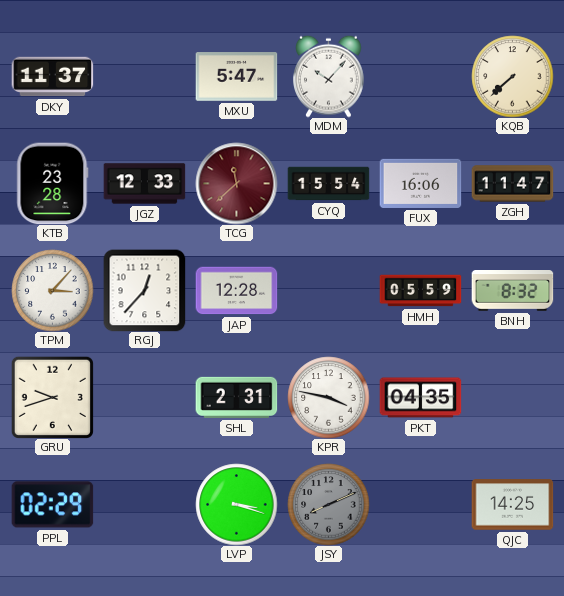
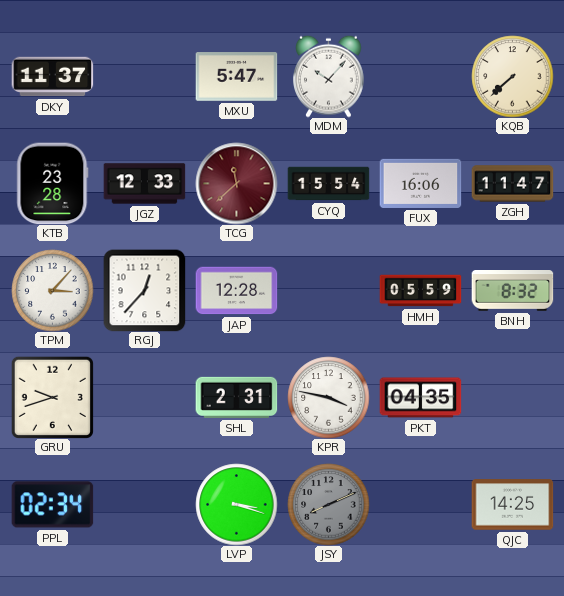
PPL: 02:29 -> 02:34 (52, 505)
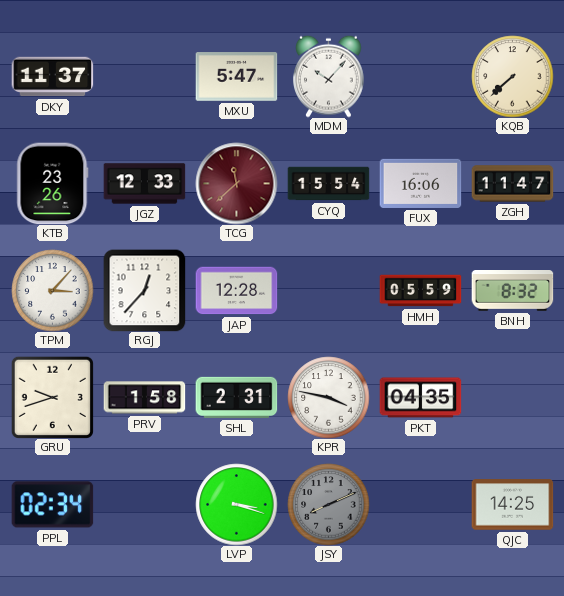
KTB: 23:28 -> 23:26 (53, 183)
PRV: none -> 1:58 (144, 398)
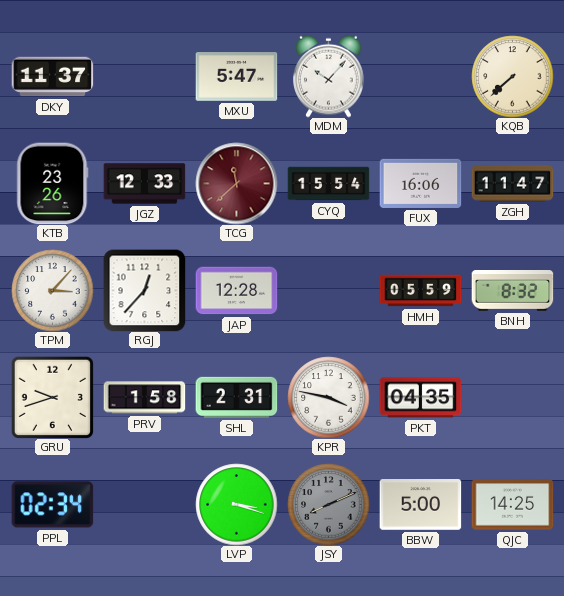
BBW: none -> 5:00 (420, 505)
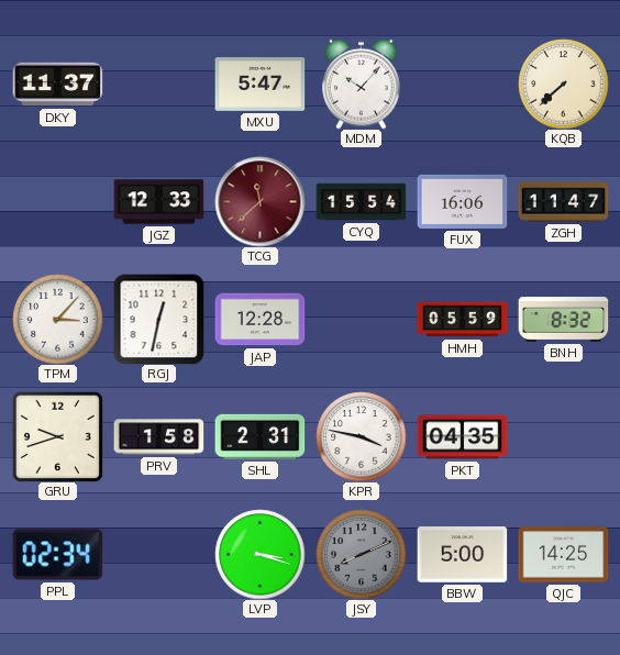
KTB: 23:26 -> none (53, 183)
RGJ: 12:37 -> 12:32 (158, 319)
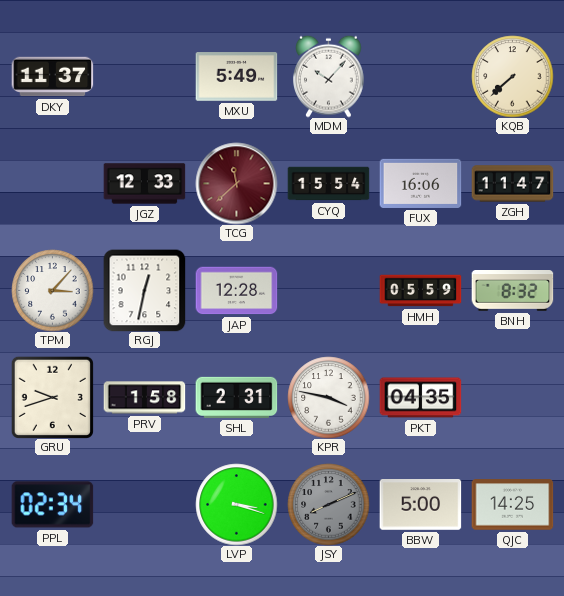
MXU: 5:47 -> 5:49 (236, 77)
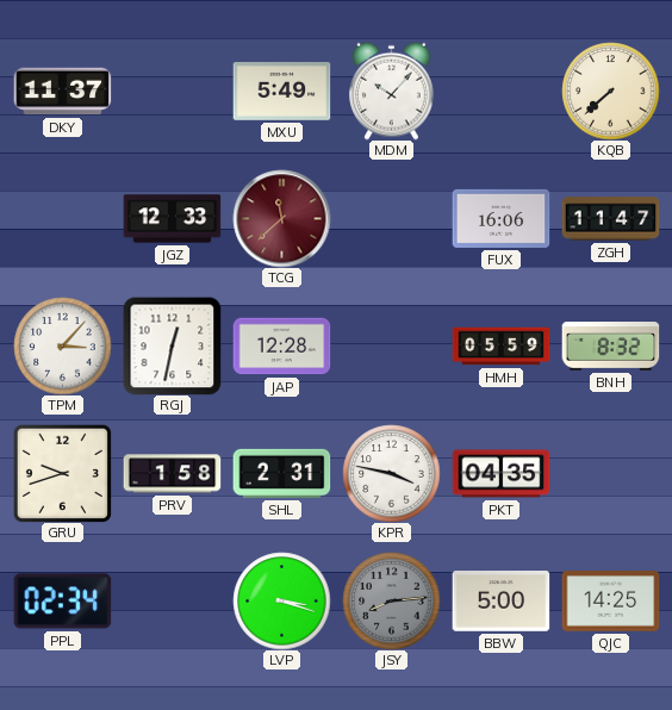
CYQ: 15:54 -> none (328, 184)
JSY: 8:11 -> 8:14 (391, 600)
